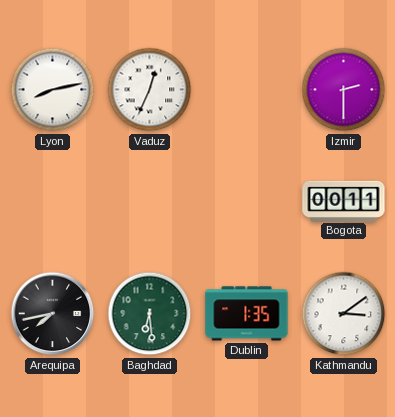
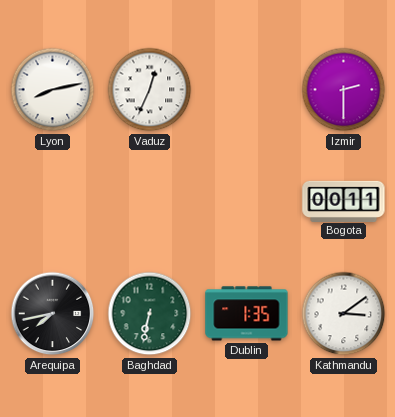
Baghdad: 6:29 -> 6:32 (150, 314)
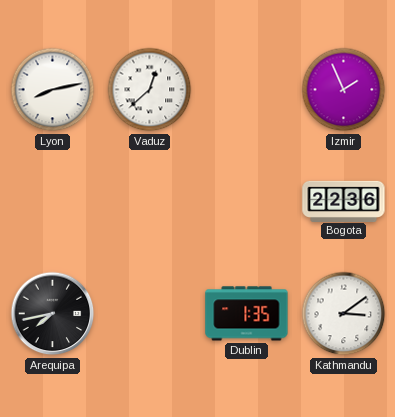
Vaduz: 12:34 -> 12:38 (150, 90)
Izmir: 2:30 -> 1:56 (344, 90)
Bogota: 00:11 -> 22:36 (344, 201)
Baghdad: 6:32 -> none (150, 314)
